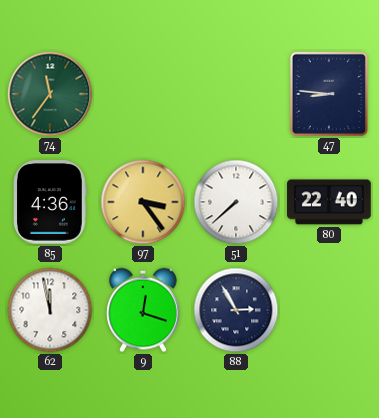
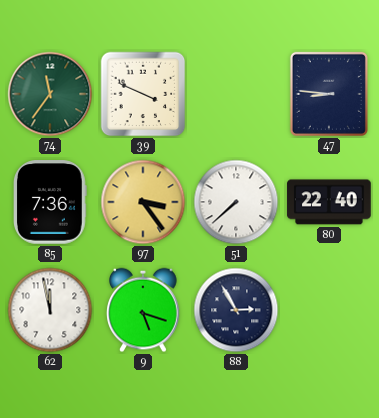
39: none -> 3:49 (143, 94)
85: 4:36 -> 7:36 (51, 202)
9: 12:18 -> 5:18 (143, 310)
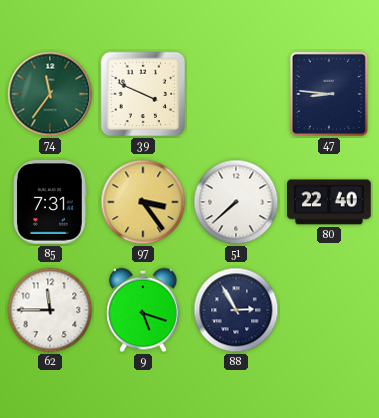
85: 7:36 -> 7:31 (51, 202)
62: 11:58 -> 11:45 (50, 310)
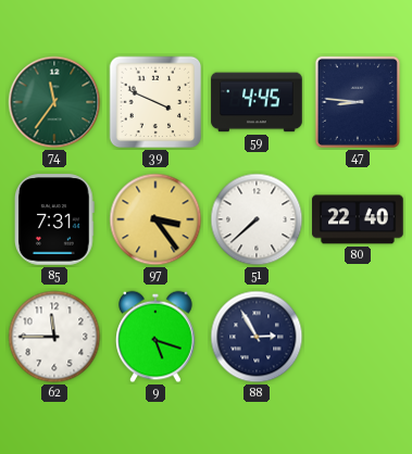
59: none -> 4:45 (257, 102)
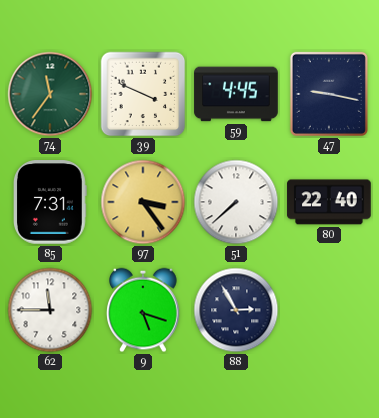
47: 8:46 -> 9:17 (329, 94)
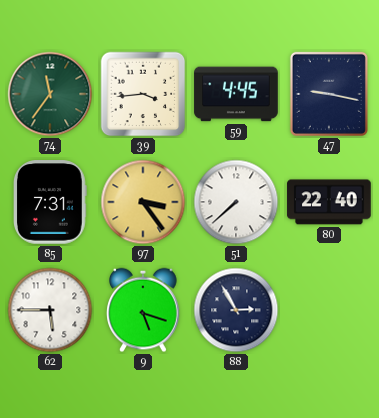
39: 3:49 -> 3:44 (143, 94)
62: 11:45 -> 5:45 (50, 310)
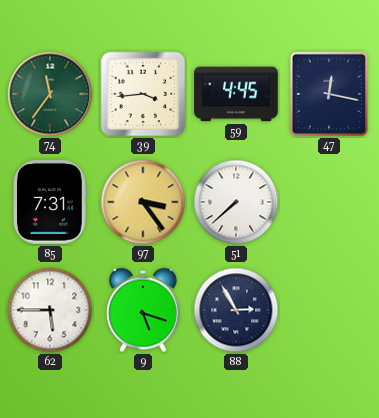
47: 9:17 -> 12:17 (329, 94)
80: 22:40 -> none (329, 202)
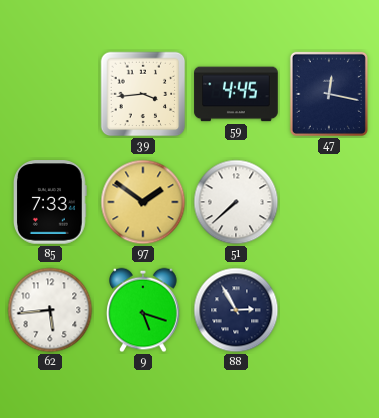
74: 11:36 -> none (50, 94)
85: 7:31 -> 7:33 (51, 202)
97: 3:24 -> 1:51 (143, 202)
62: 5:45 -> 5:44 (50, 310)
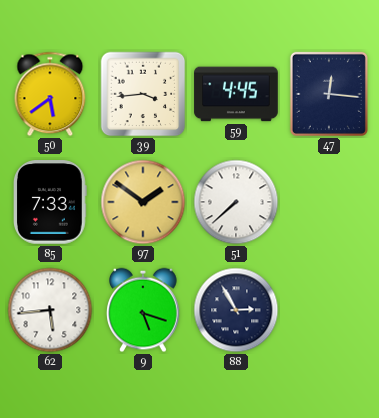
50: none -> 5:39 (50, 94)
47: 12:17 -> 12:16 (329, 94)
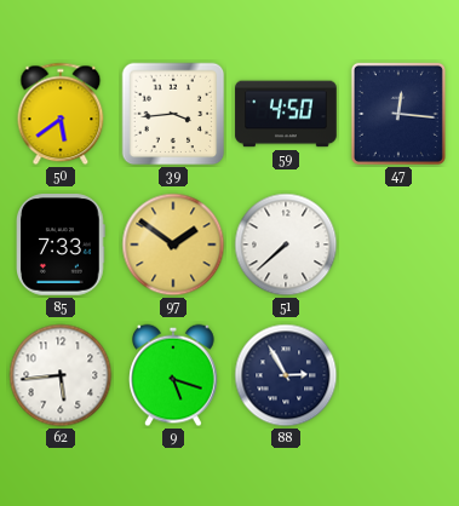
59: 4:45 -> 4:50 (286, 114)
